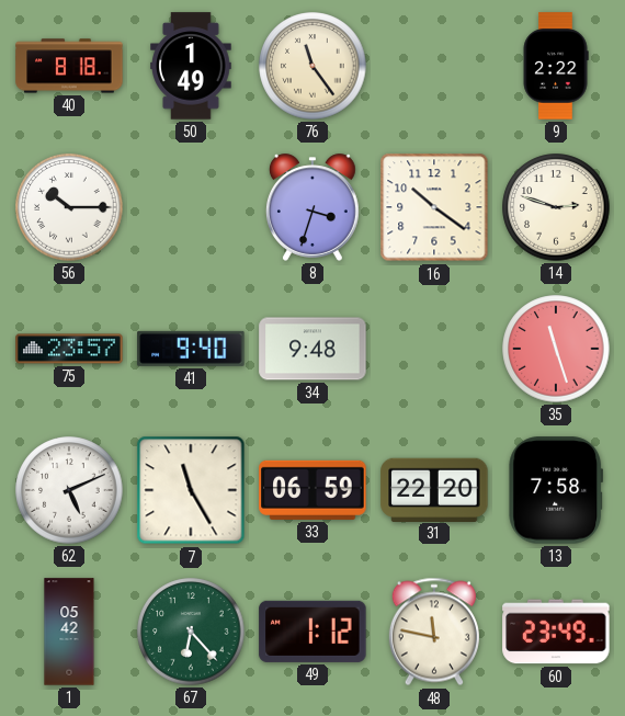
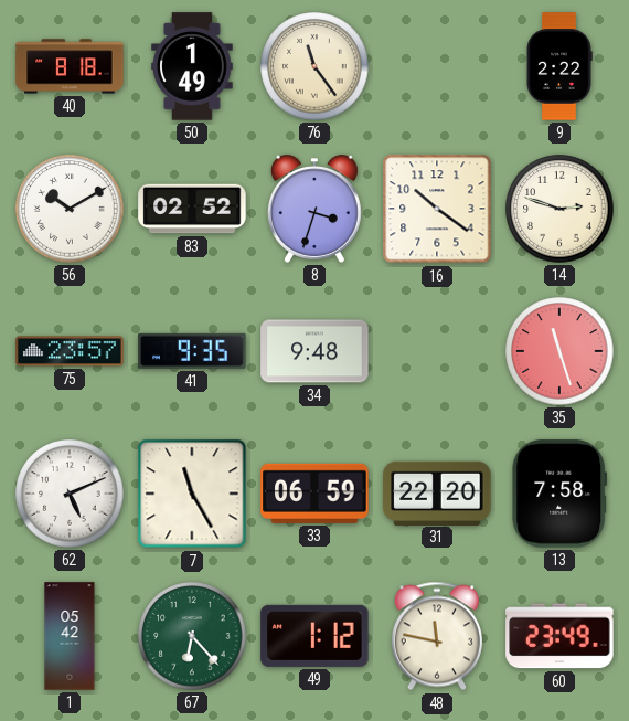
56: 10:15 -> 10:10 (70, 209)
83: none -> 02:52 (192, 209)
41: 9:40 -> 9:35 (192, 351)
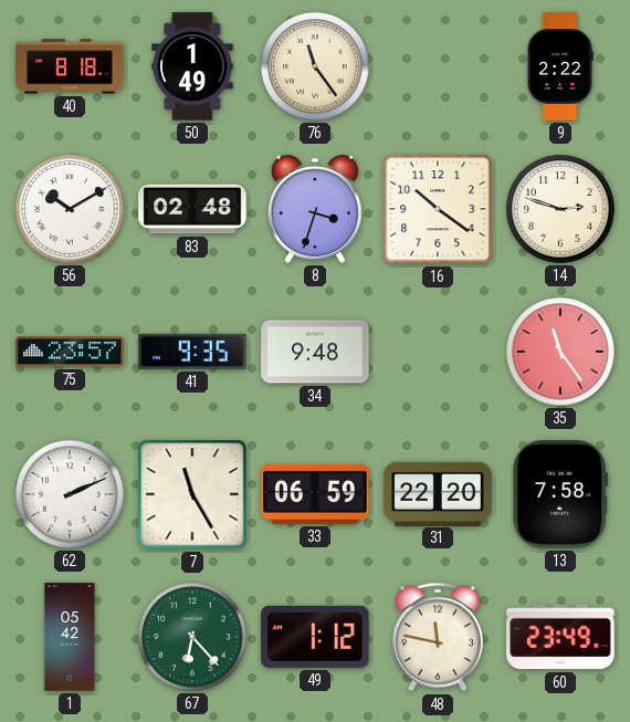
83: 02:52 -> 02:48 (192, 209)
35: 11:27 -> 11:24 (560, 352)
62: 5:11 -> 2:11 (70, 494)
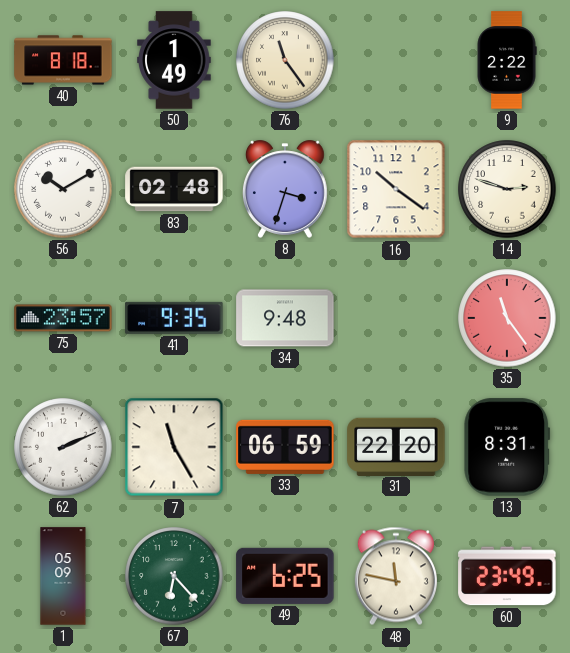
13: 7:58 -> 8:31 (507, 447)
1: 05:42 -> 05:09 (63, 576)
49: 1:12 -> 6:25 (285, 576)
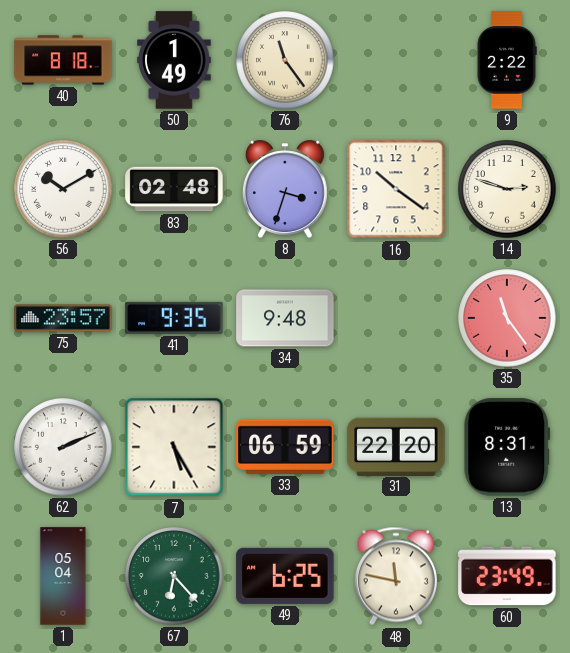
7: 11:25 -> 5:25 (174, 447)
1: 05:09 -> 05:04 (63, 576)
